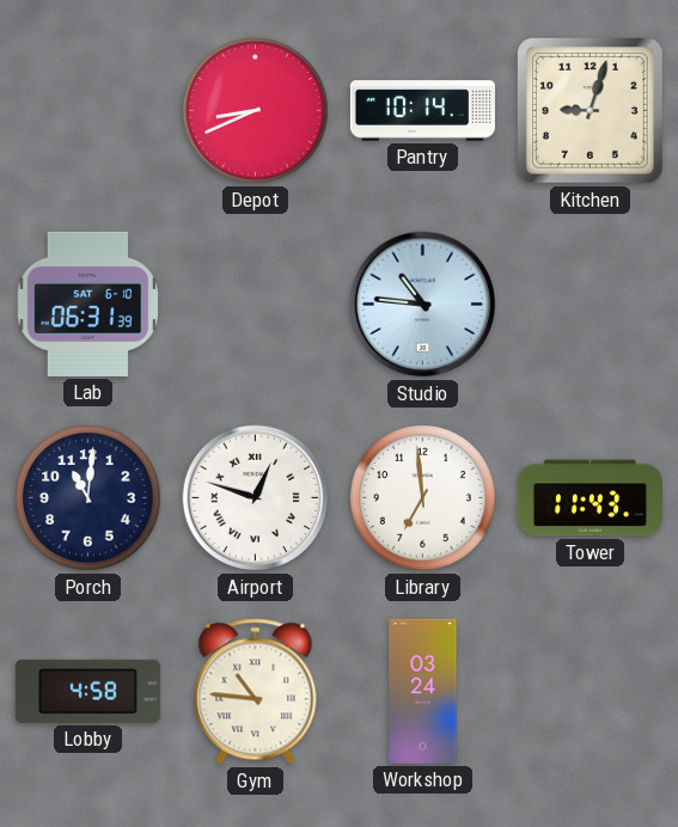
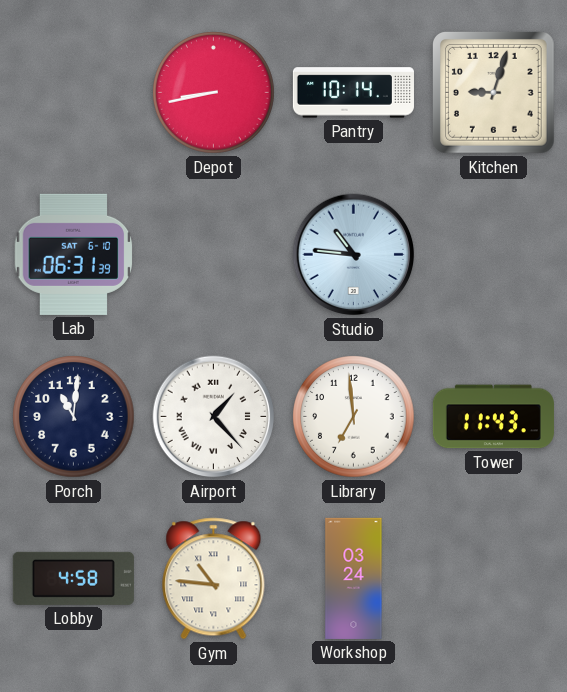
Depot: 8:41 -> 8:43 (214, 93)
Airport: 12:48 -> 1:23 (214, 417)
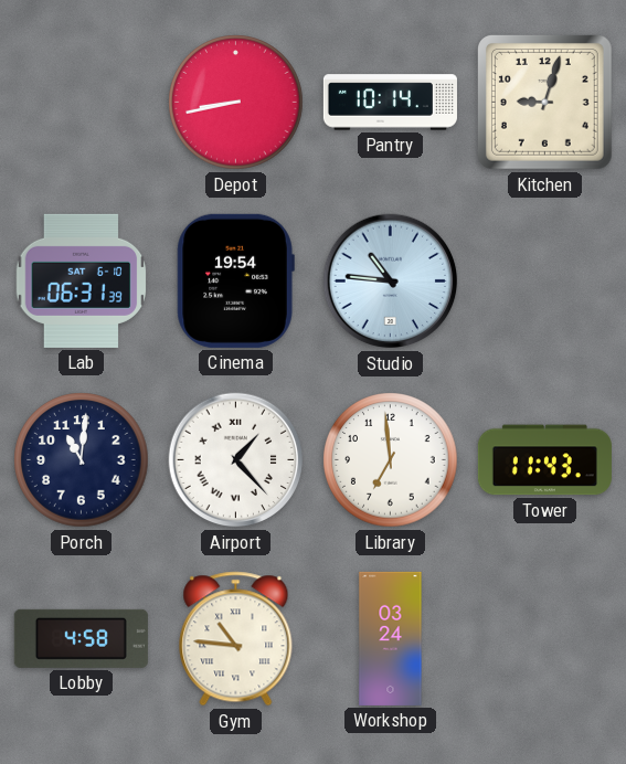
Cinema: none -> 19:54 (235, 280)
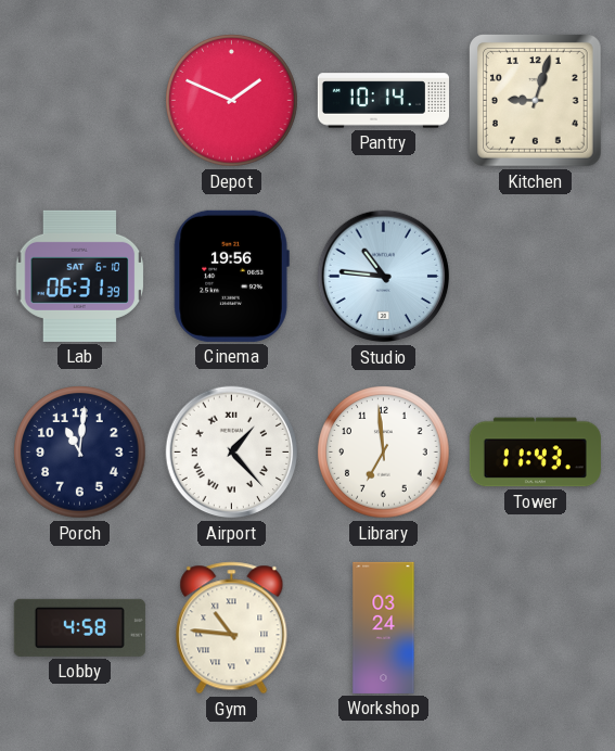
Depot: 8:43 -> 1:49 (232, 101)
Cinema: 19:54 -> 19:56 (231, 276)
